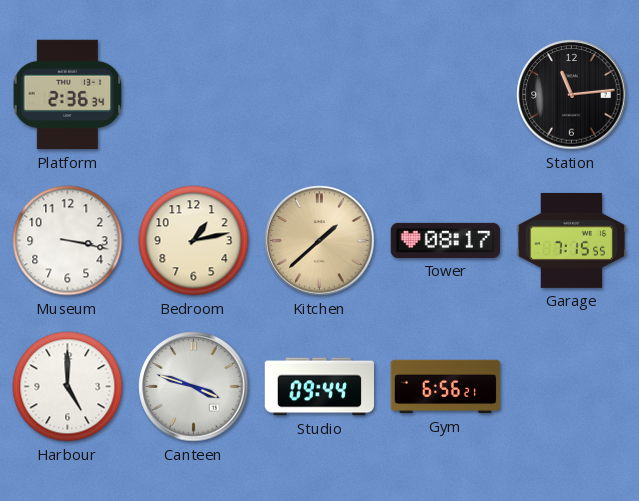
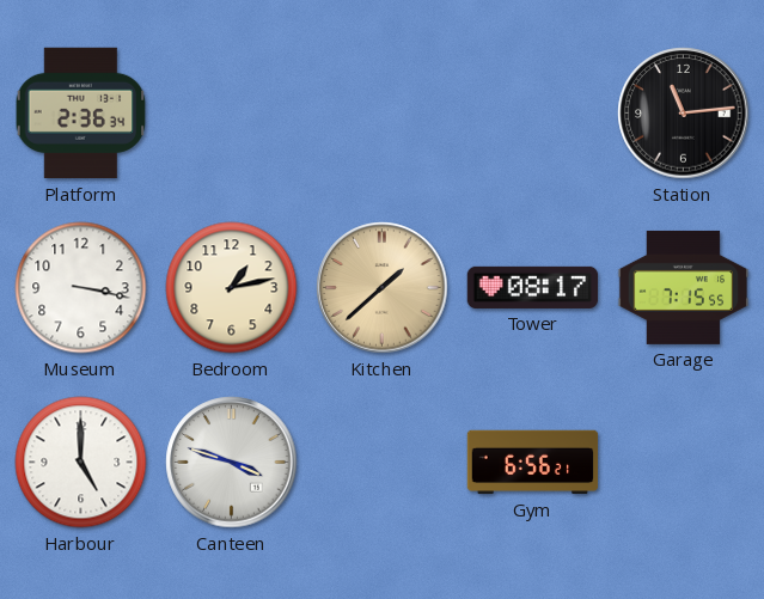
Studio: 09:44 -> none (320, 387)
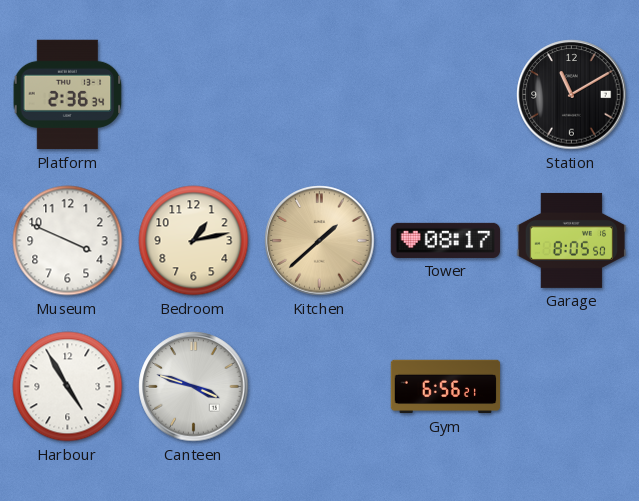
Station: 11:14 -> 11:10 (572, 95)
Museum: 3:17 -> 3:49 (68, 241)
Garage: 7:15 -> 8:05 (572, 240)
Harbour: 5:00 -> 4:55 (68, 387)
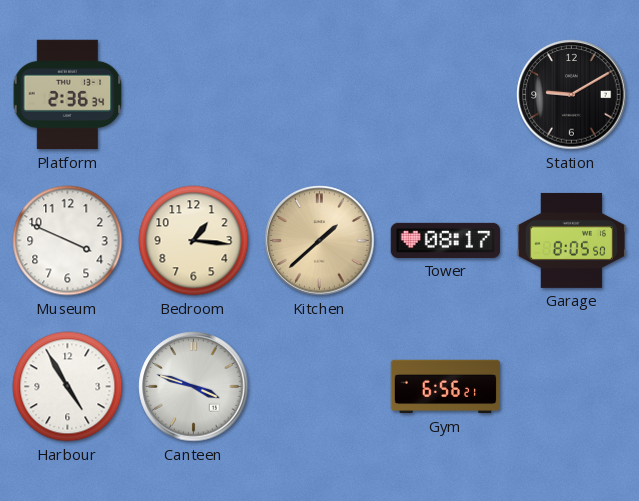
Station: 11:10 -> 9:10 (572, 95)
Bedroom: 1:13 -> 1:16 (194, 241)
